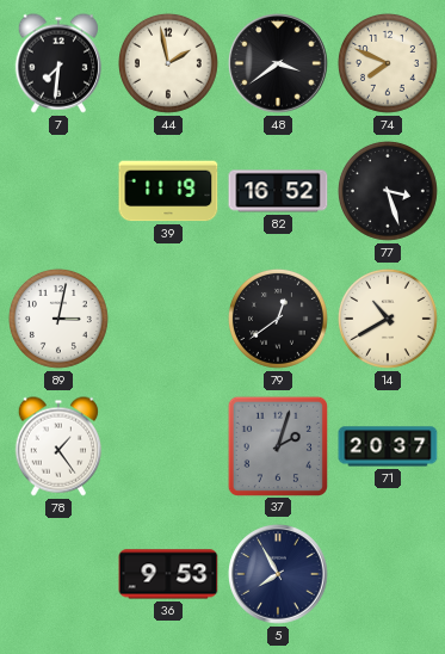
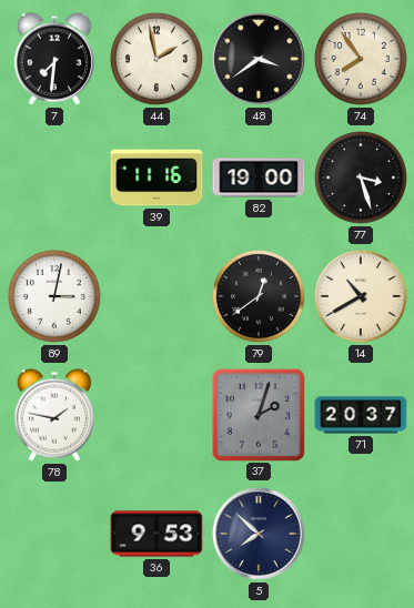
74: 7:49 -> 7:54 (362, 60)
39: 11:19 -> 11:16 (156, 178)
82: 16:52 -> 19:00 (259, 178)
78: 1:24 -> 1:47 (53, 415)
5: 7:55 -> 7:52 (259, 534)
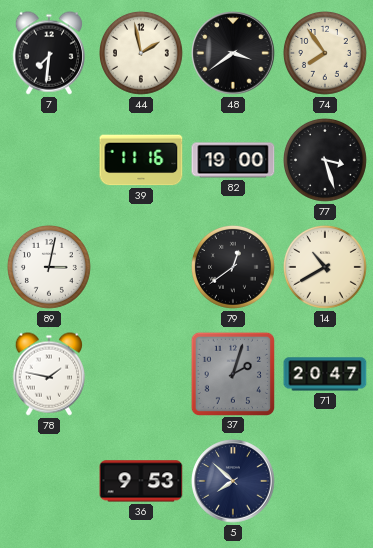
71: 20:37 -> 20:47 (325, 374)
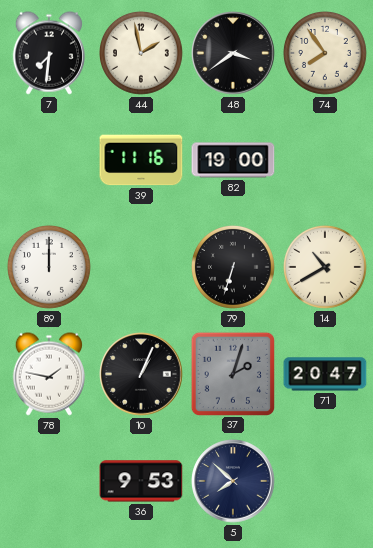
77: 3:27 -> none (326, 161)
89: 3:02 -> 12:00 (50, 268)
79: 12:39 -> 6:33 (234, 268)
10: none -> 1:04 (141, 374)
